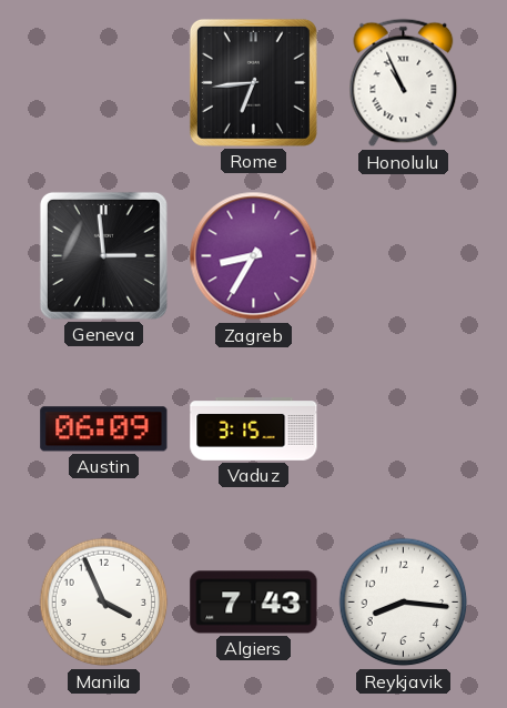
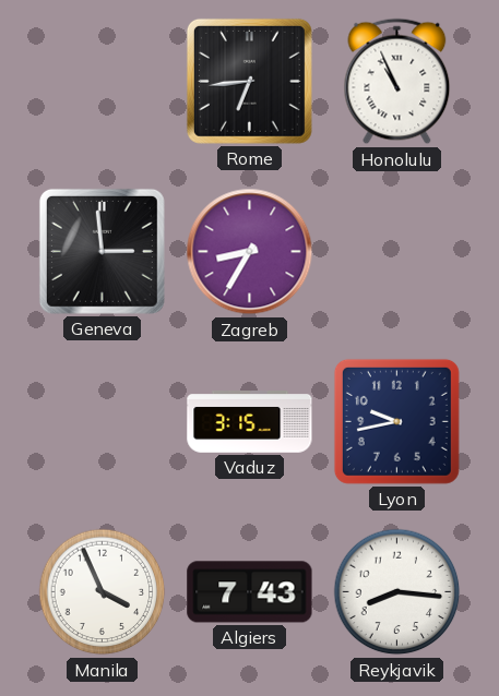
Austin: 06:09 -> none (104, 429)
Lyon: none -> 9:43 (396, 421)
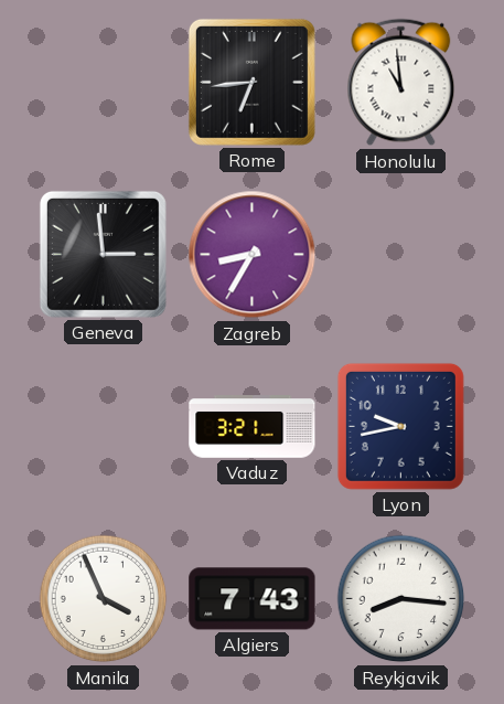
Honolulu: 10:56 -> 10:59 (401, 83)
Vaduz: 3:15 -> 3:21 (253, 427)
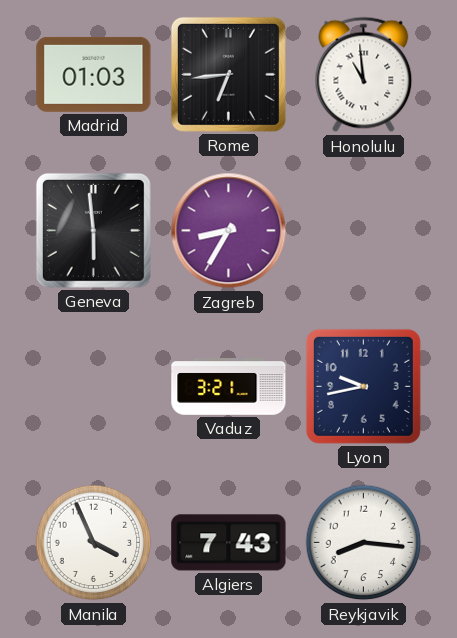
Madrid: none -> 01:03 (94, 74)
Geneva: 2:59 -> 5:59 (93, 230)
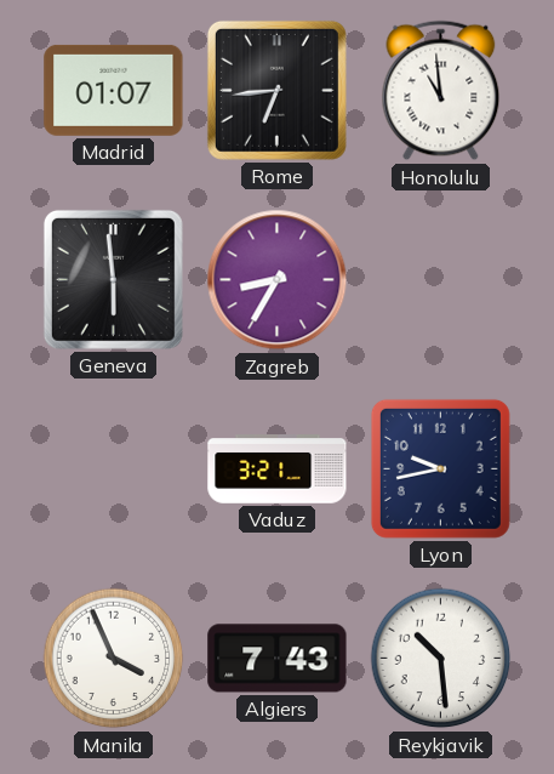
Madrid: 01:03 -> 01:07 (114, 90)
Reykjavik: 8:16 -> 10:29 (441, 659)
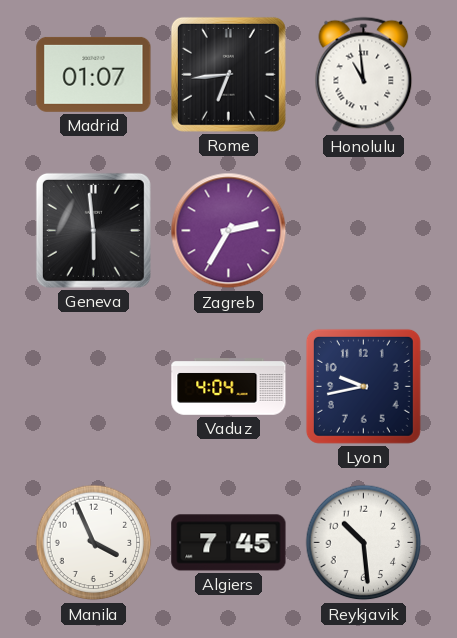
Zagreb: 8:35 -> 2:35 (229, 231)
Vaduz: 3:21 -> 4:04 (229, 387)
Algiers: 7:43 -> 7:45 (229, 543)
